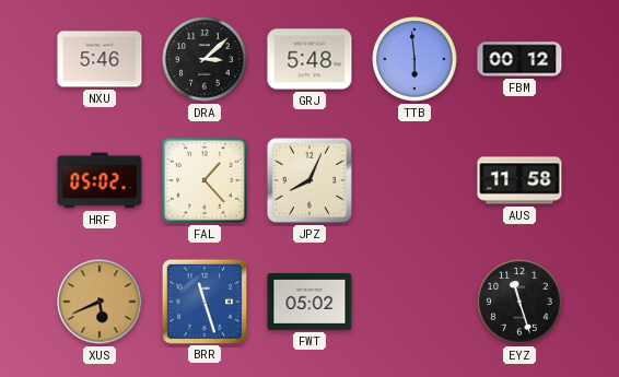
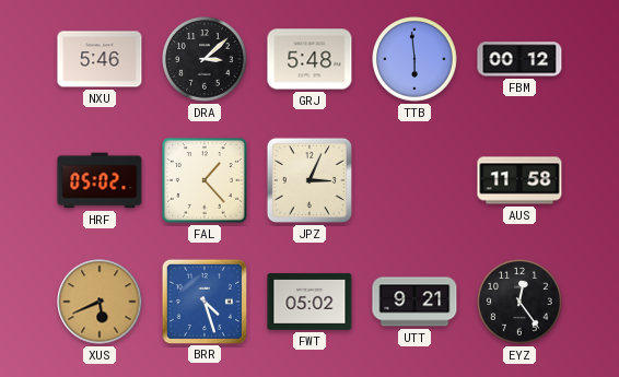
JPZ: 8:04 -> 3:04 (309, 180)
BRR: 11:27 -> 4:27 (203, 301)
UTT: none -> 9:21 (414, 302)
EYZ: 11:27 -> 12:24 (519, 302)
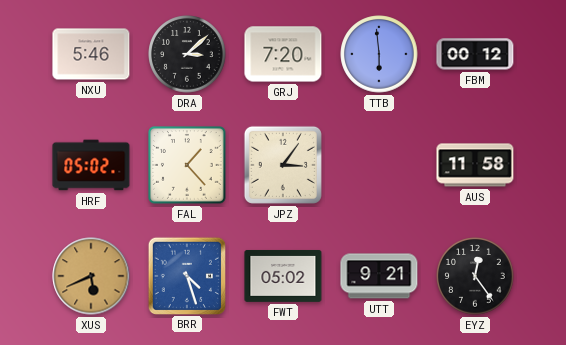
GRJ: 5:48 -> 7:20 (283, 54)
JPZ: 3:04 -> 3:06 (283, 165)
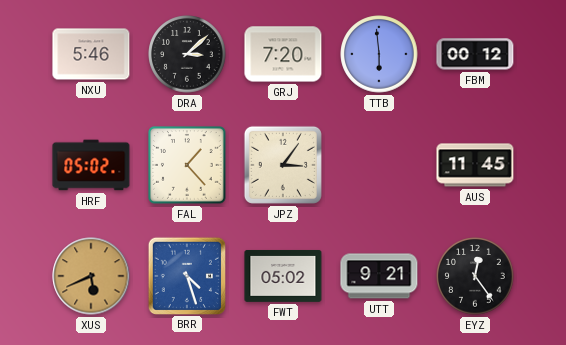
AUS: 11:58 -> 11:45 (475, 165)
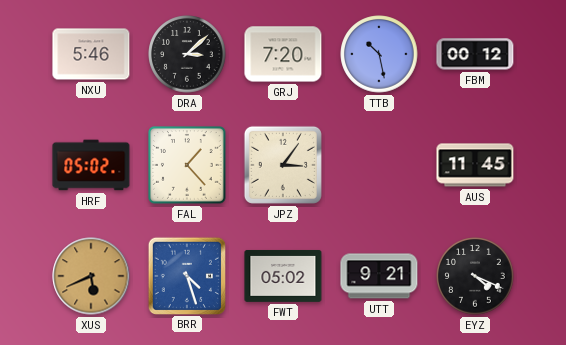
TTB: 5:59 -> 10:28 (379, 54)
EYZ: 12:24 -> 4:19 (475, 276)
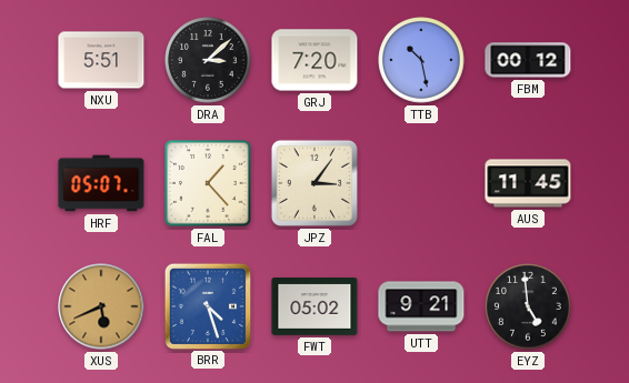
NXU: 5:46 -> 5:51 (101, 60)
HRF: 05:02 -> 05:07 (101, 183)
EYZ: 4:19 -> 4:59 (528, 306)
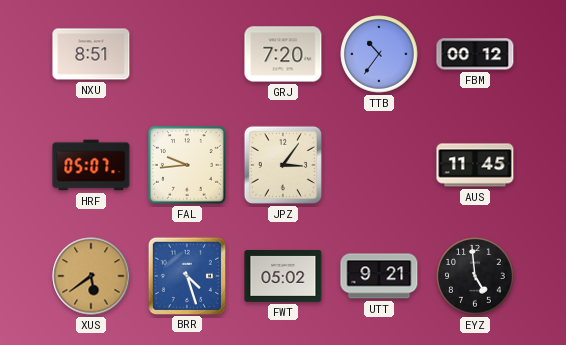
NXU: 5:51 -> 8:51 (91, 54)
DRA: 3:08 -> none (208, 60)
TTB: 10:28 -> 10:36 (379, 54)
FAL: 1:23 -> 9:44 (188, 166)
XUS: 5:41 -> 5:39 (91, 276)
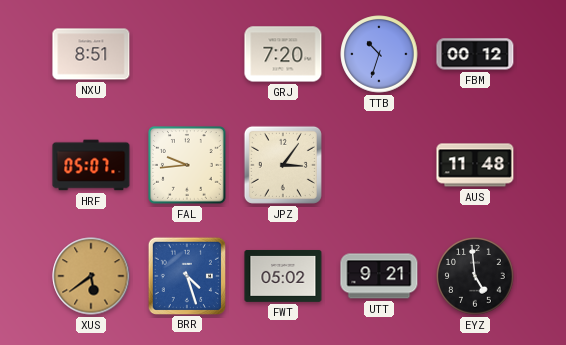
TTB: 10:36 -> 10:33 (379, 54)
AUS: 11:45 -> 11:48 (475, 165)
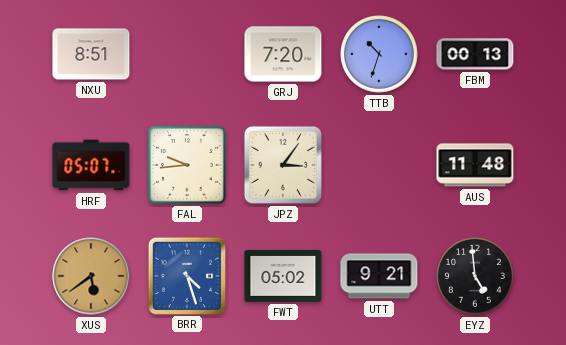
FBM: 00:12 -> 00:13 (475, 54)
